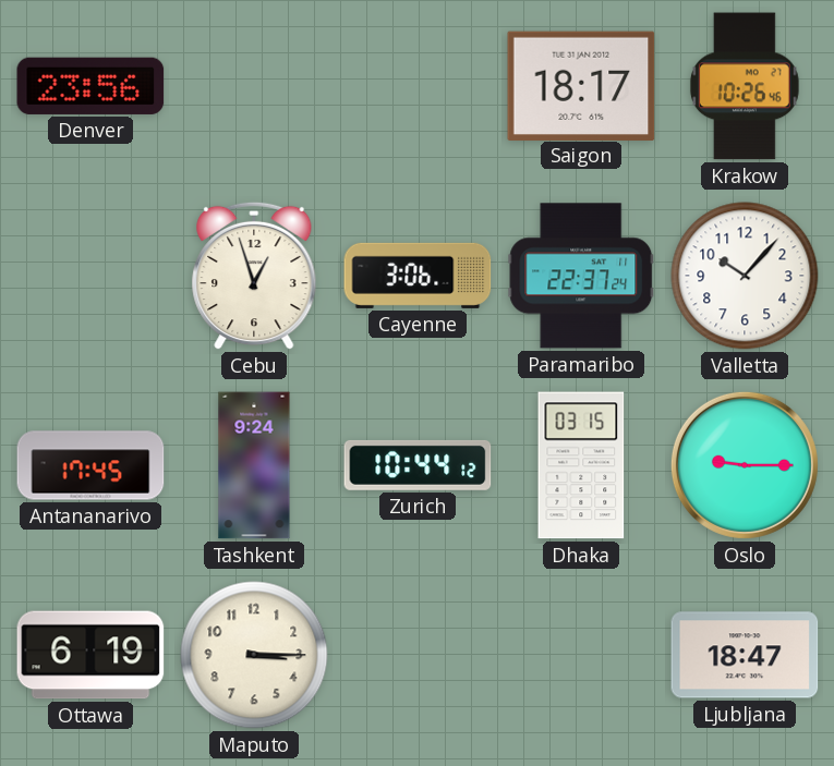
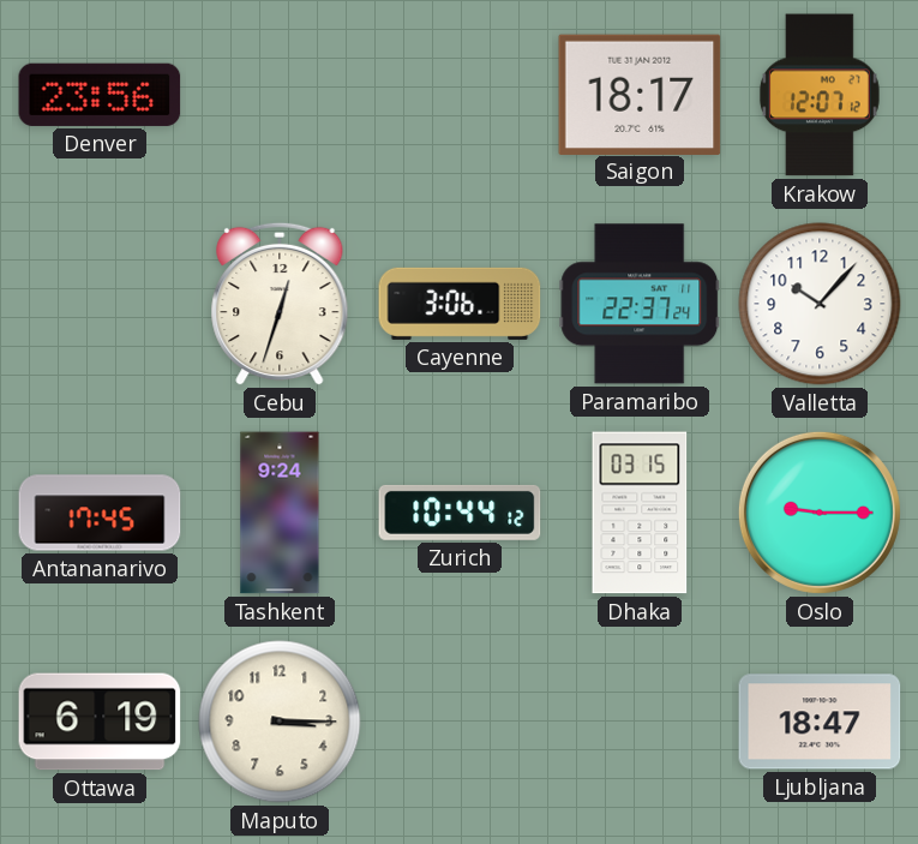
Krakow: 10:26 -> 12:07 (820, 95)
Cebu: 12:57 -> 12:33 (280, 304)
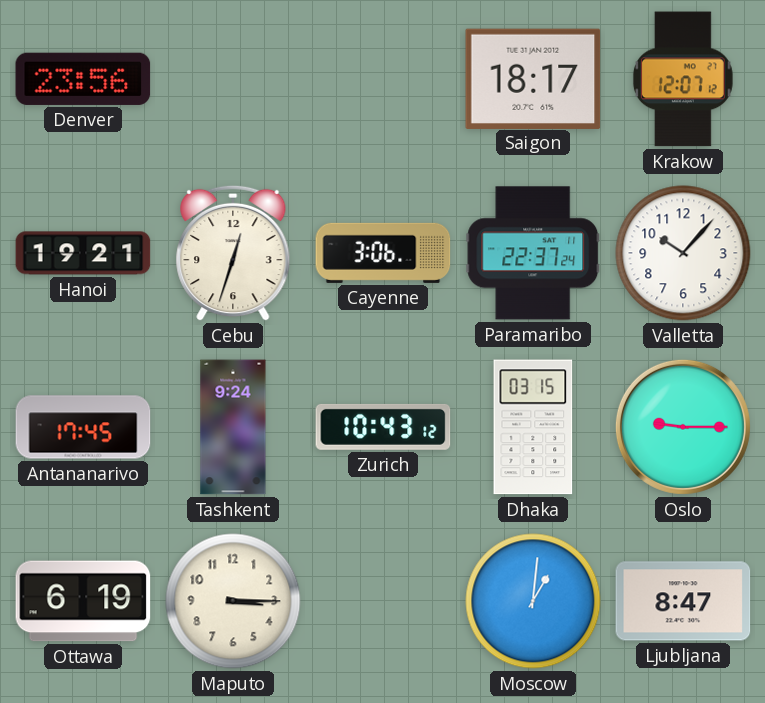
Hanoi: none -> 19:21 (83, 253)
Zurich: 10:44 -> 10:43 (383, 427)
Moscow: none -> 1:01 (533, 601)
Ljubljana: 18:47 -> 8:47 (683, 601)
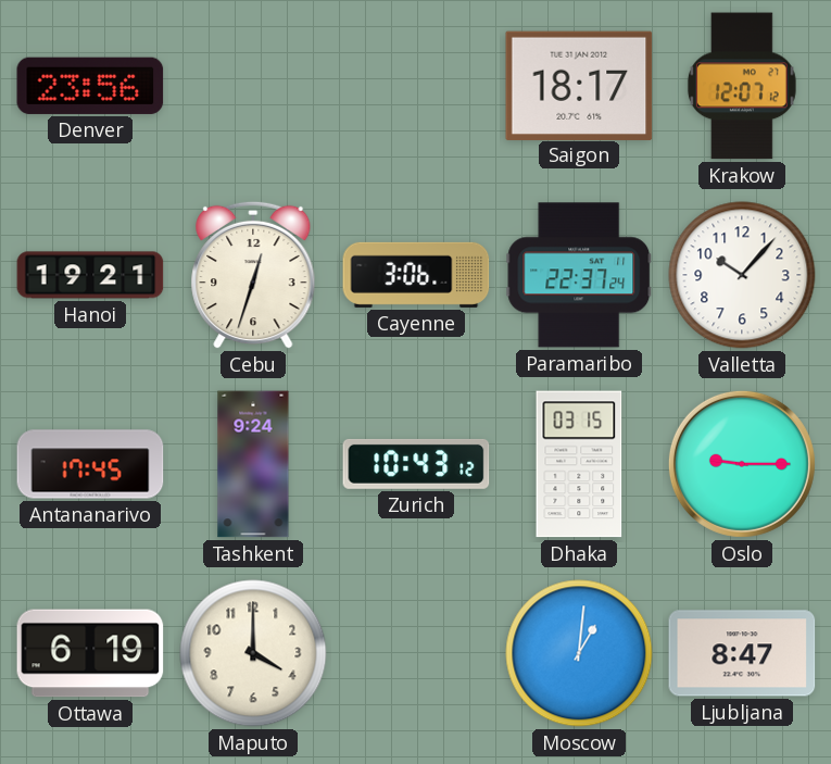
Maputo: 3:15 -> 4:00 (253, 653)
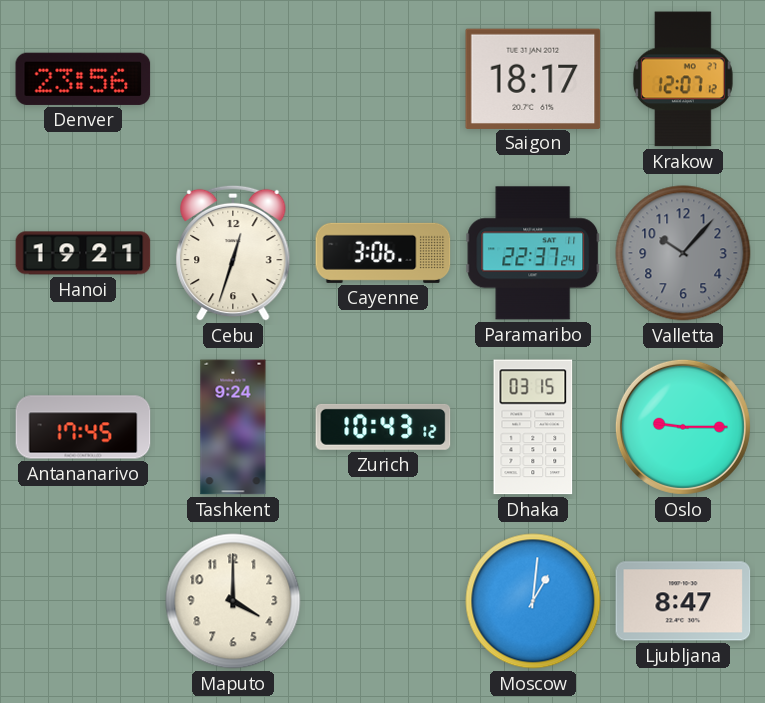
Valletta dial: white -> grey (683, 253)
Ottawa: 6:19 -> none (90, 653)
